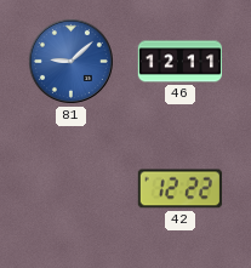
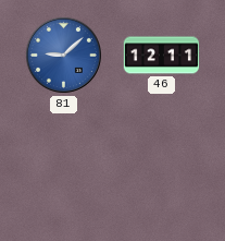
42: 12:22 -> none (179, 189)
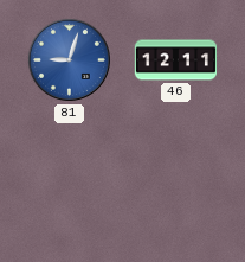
81: 9:08 -> 9:03 (69, 59)
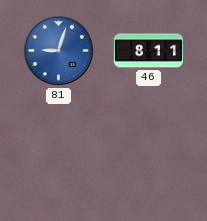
46: 12:11 -> 8:11 (148, 51)
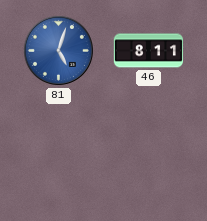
81: 9:03 -> 5:03 (58, 50)
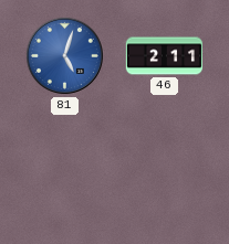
46: 8:11 -> 2:11 (164, 56)
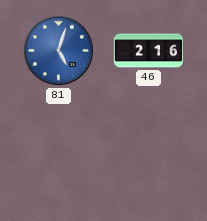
46: 2:11 -> 2:16 (148, 51)
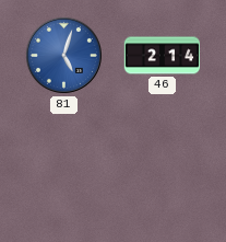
46: 2:16 -> 2:14 (162, 56)
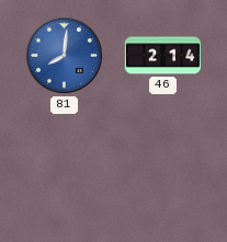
81: 5:03 -> 8:01 (64, 55)
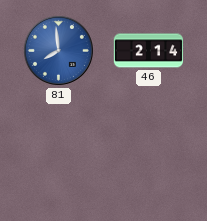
81: 8:01 -> 7:59 (58, 50)
